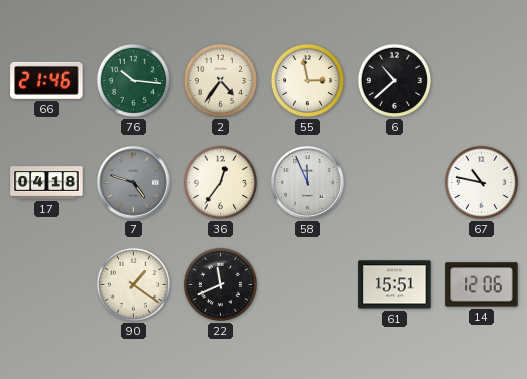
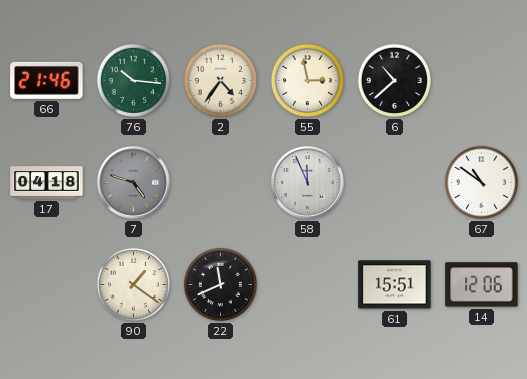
36: 12:36 -> none (220, 182)
67: 10:47 -> 10:51 (481, 182)
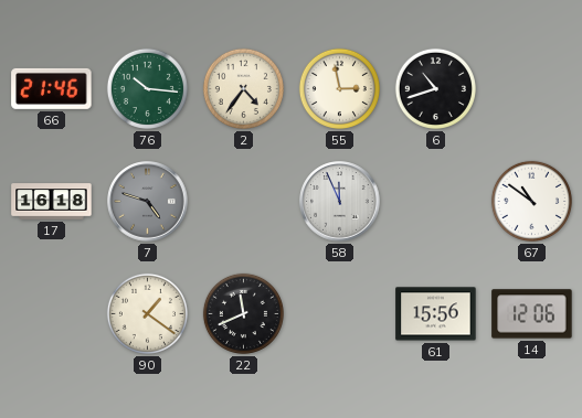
6: 10:38 -> 10:42 (435, 88)
17: 04:18 -> 16:18 (52, 202)
61: 15:51 -> 15:56 (436, 314)
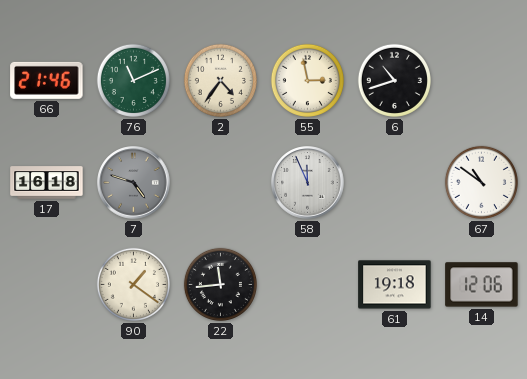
76: 10:16 -> 11:11 (133, 80)
22: 11:41 -> 11:44 (220, 284)
61: 15:56 -> 19:18 (395, 285)
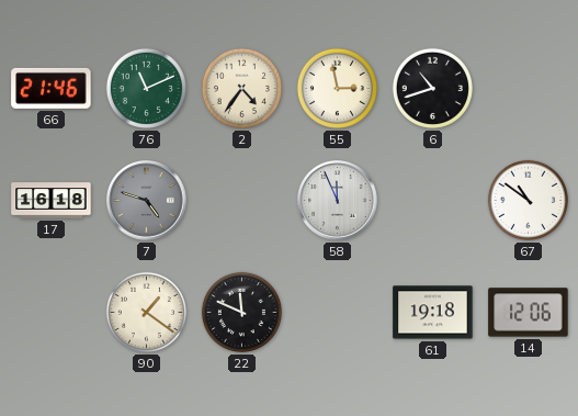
22: 11:44 -> 11:49 (241, 312)
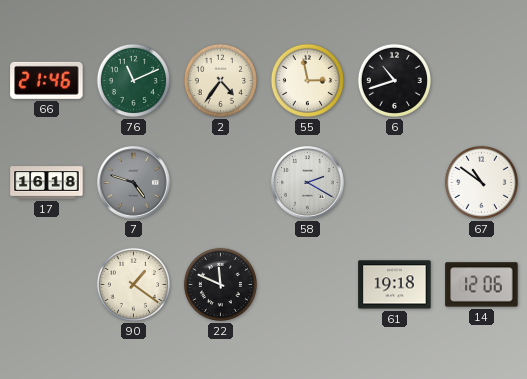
58: 11:56 -> 2:20 (308, 183)
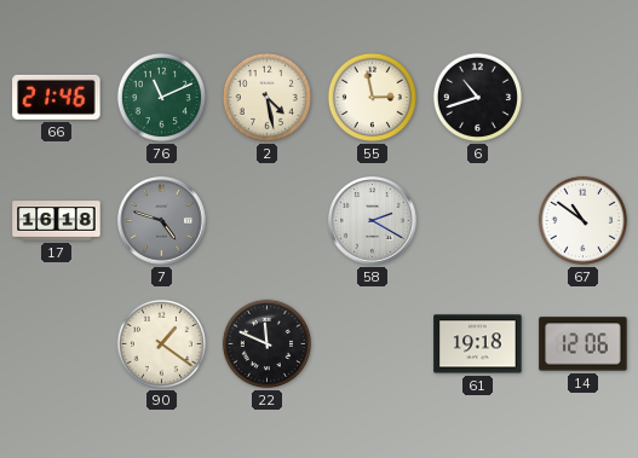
2: 4:36 -> 4:28 (266, 97)
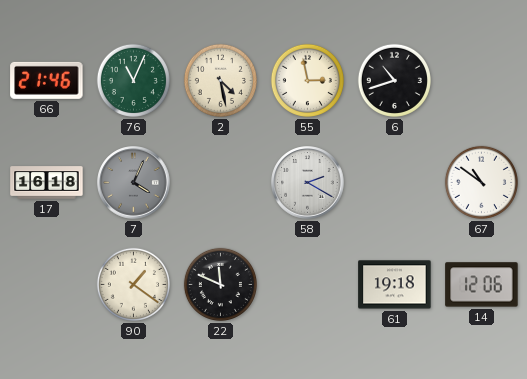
76: 11:11 -> 11:04 (133, 80)
7: 4:48 -> 4:04 (134, 183)
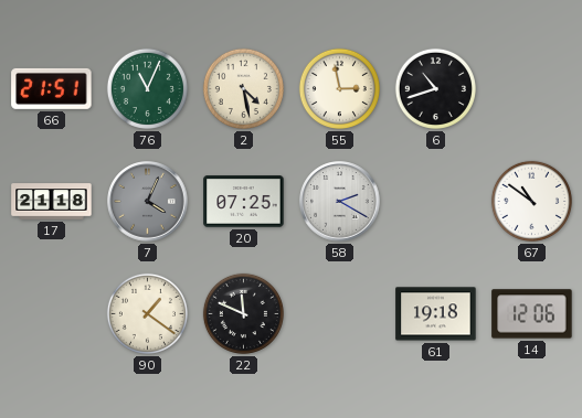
66: 21:46 -> 21:51 (52, 88)
17: 16:18 -> 21:18 (52, 202)
20: none -> 07:25 (244, 202)
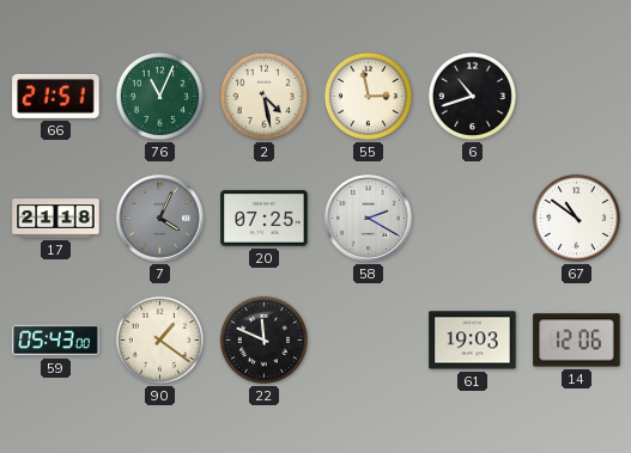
59: none -> 05:43 (56, 341)
61: 19:18 -> 19:03 (473, 341)
